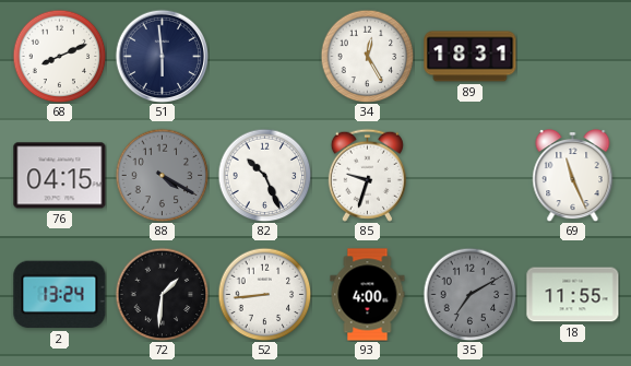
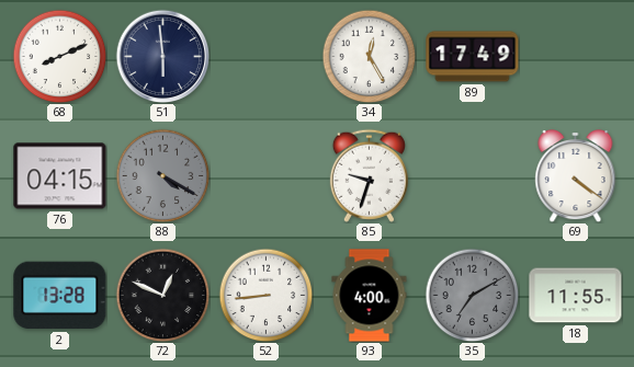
89: 18:31 -> 17:49 (473, 57)
82: 10:26 -> none (264, 175)
69: 11:26 -> 4:21 (576, 175)
2: 13:24 -> 13:28 (60, 296)
72: 1:31 -> 12:49 (162, 295)
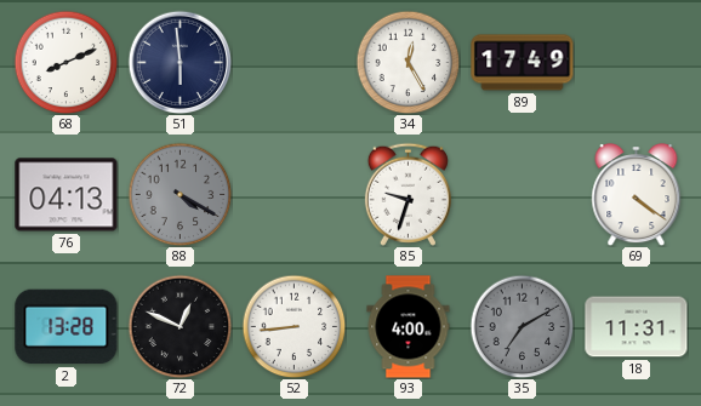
76: 04:15 -> 04:13 (67, 195)
18: 11:55 -> 11:31 (637, 327)
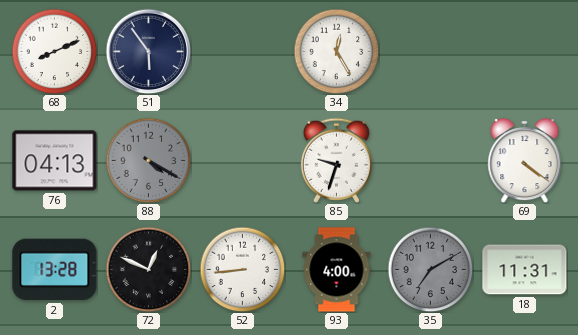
51: 5:59 -> 5:54 (148, 51)
89: 17:49 -> none (523, 63)
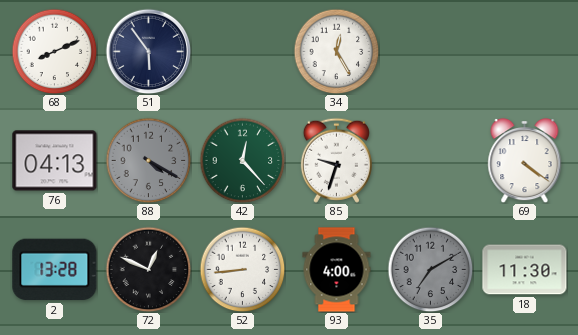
42: none -> 12:23 (242, 160)
18: 11:31 -> 11:30 (525, 270)
